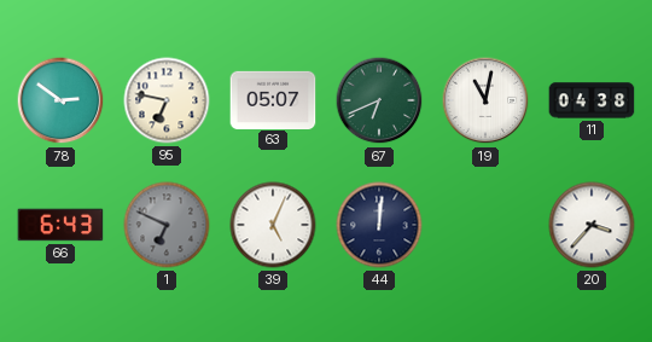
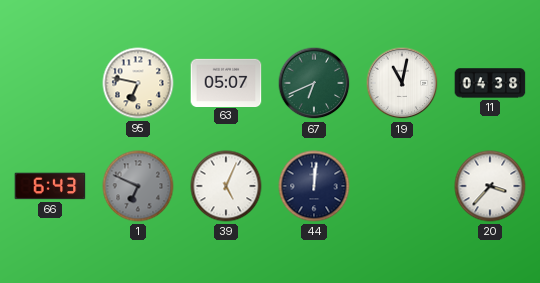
78: 2:51 -> none (60, 100)
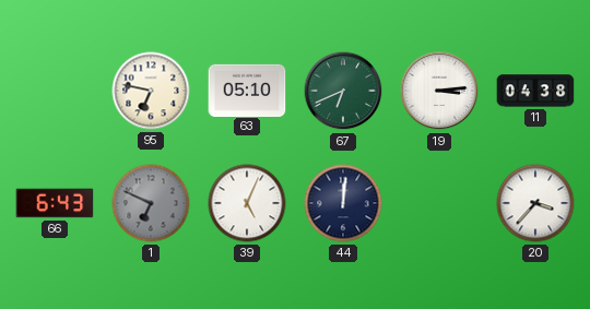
63: 05:07 -> 05:10 (247, 90)
19: 11:02 -> 3:14 (439, 91)
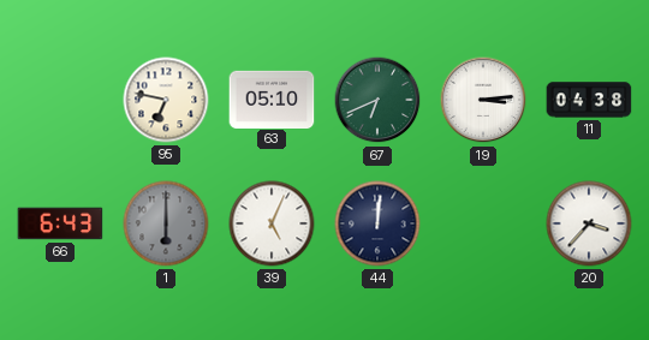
1: 6:49 -> 6:00 (166, 223)
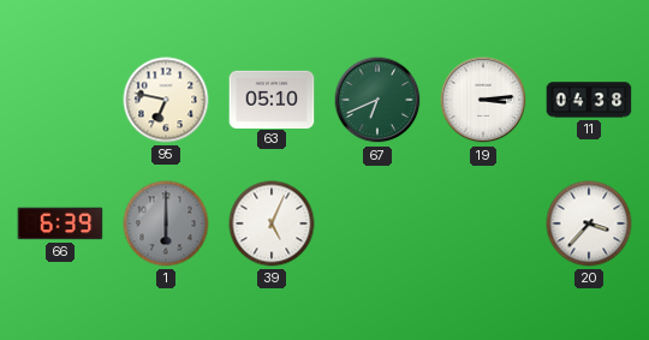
66: 6:43 -> 6:39 (60, 223)
44: 12:01 -> none (377, 223)
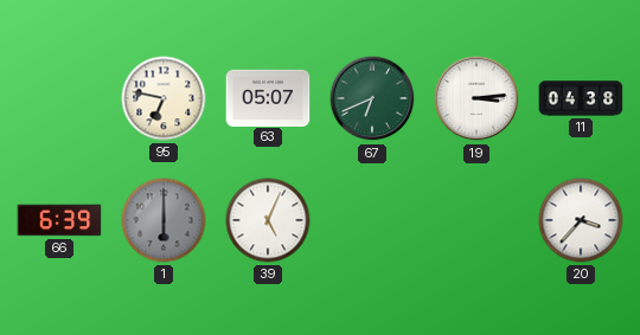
63: 05:10 -> 05:07 (268, 97)
